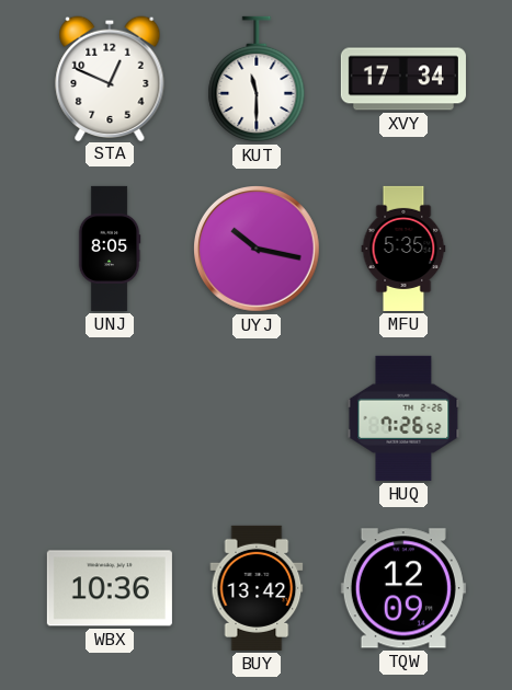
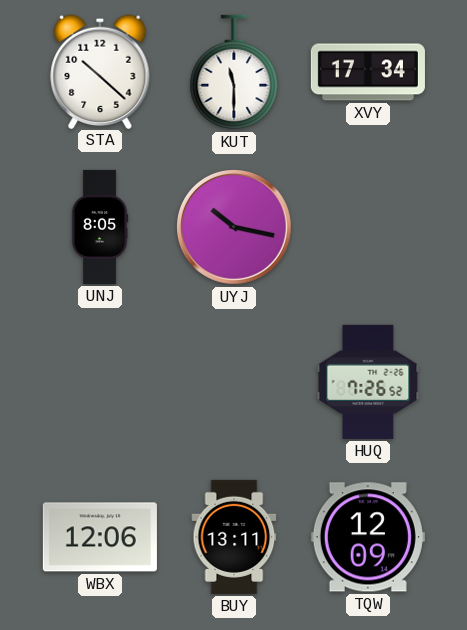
STA: 12:49 -> 10:22 (100, 71)
MFU: 5:35 -> none (403, 249)
WBX: 10:36 -> 12:06 (100, 537)
BUY: 13:42 -> 13:11 (234, 537)
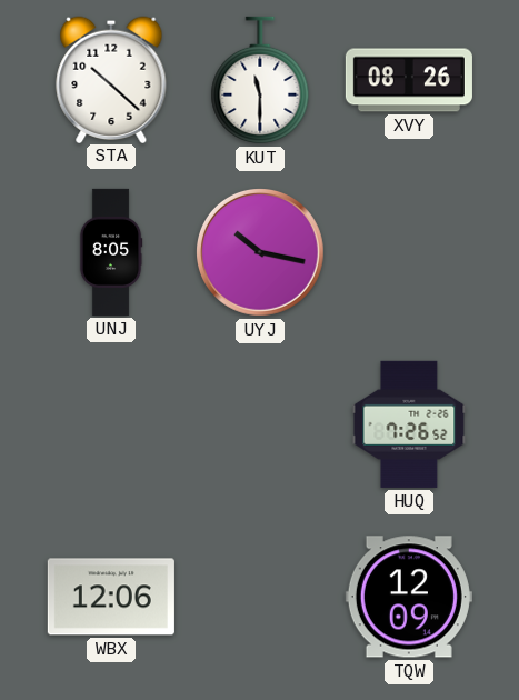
XVY: 17:34 -> 08:26 (409, 80)
BUY: 13:11 -> none (234, 537)
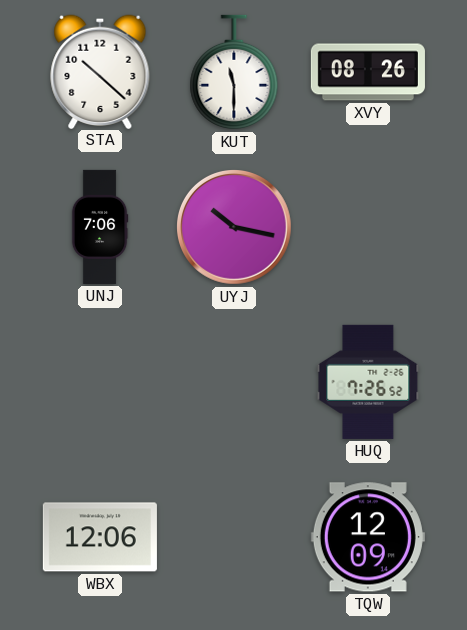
UNJ: 8:05 -> 7:06 (100, 227)
